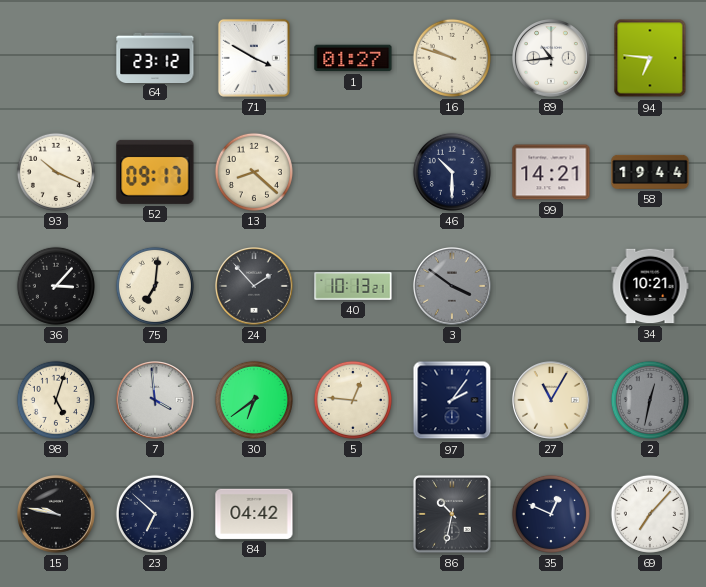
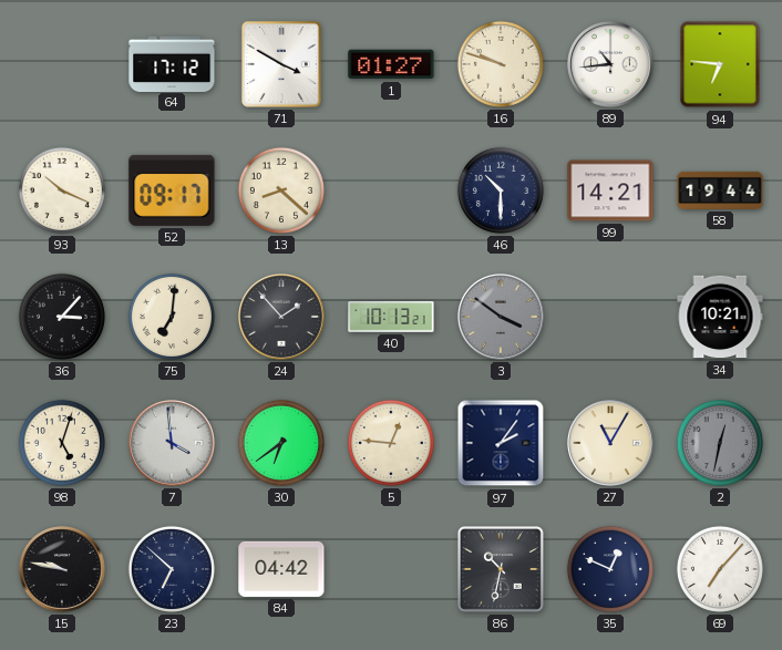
64: 23:12 -> 17:12 (172, 63)
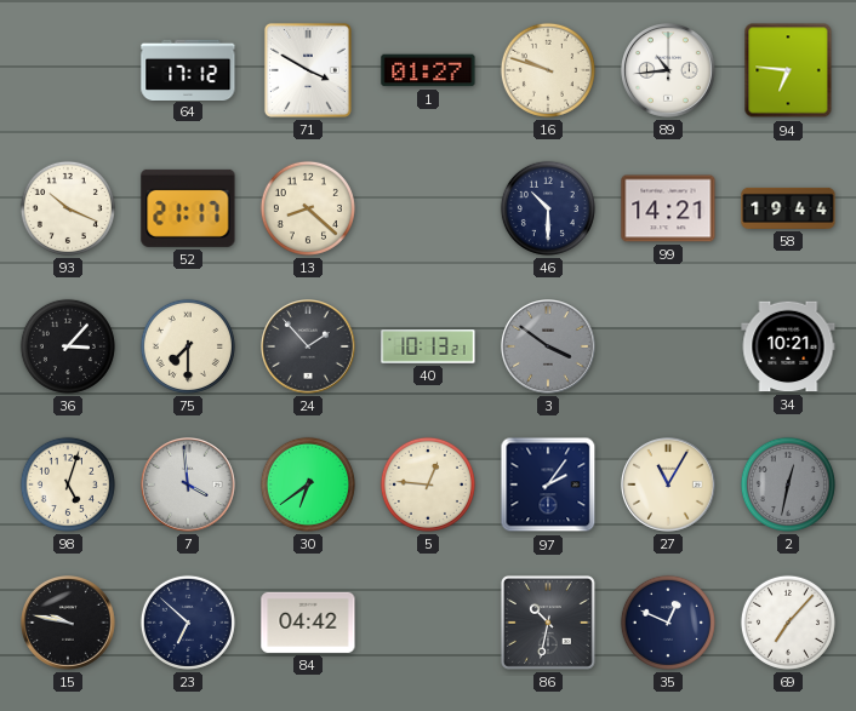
52: 09:17 -> 21:17 (188, 208)
75: 7:01 -> 7:30 (188, 346)
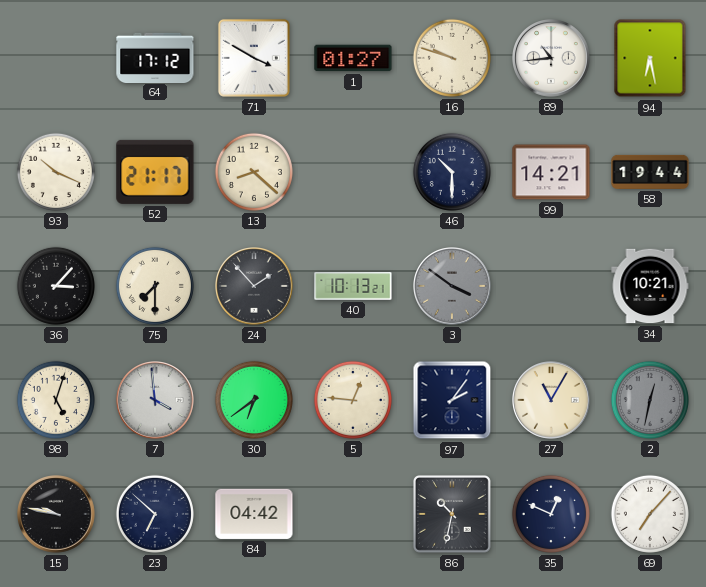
94: 6:46 -> 6:28 (650, 58)
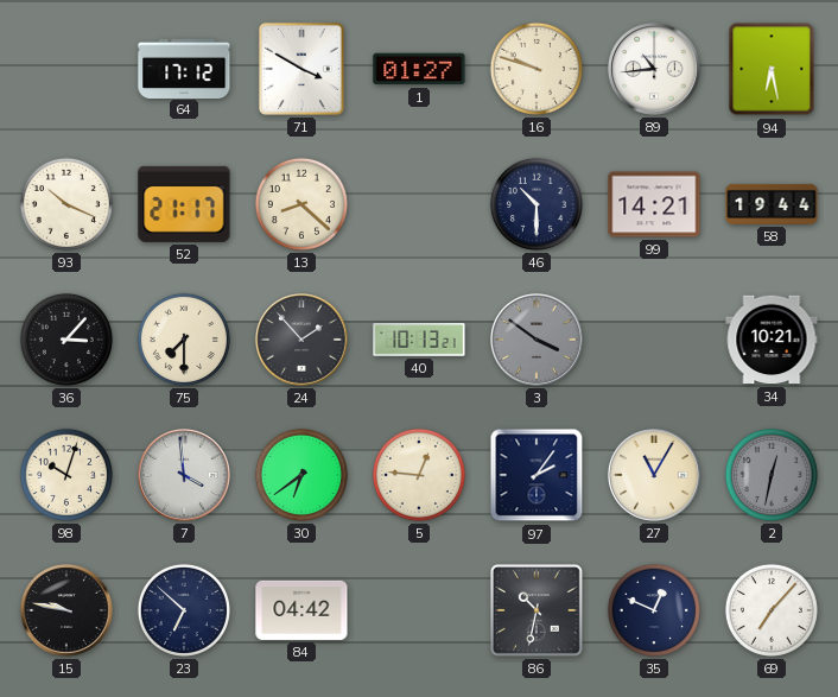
98: 5:03 -> 10:03 (66, 475)
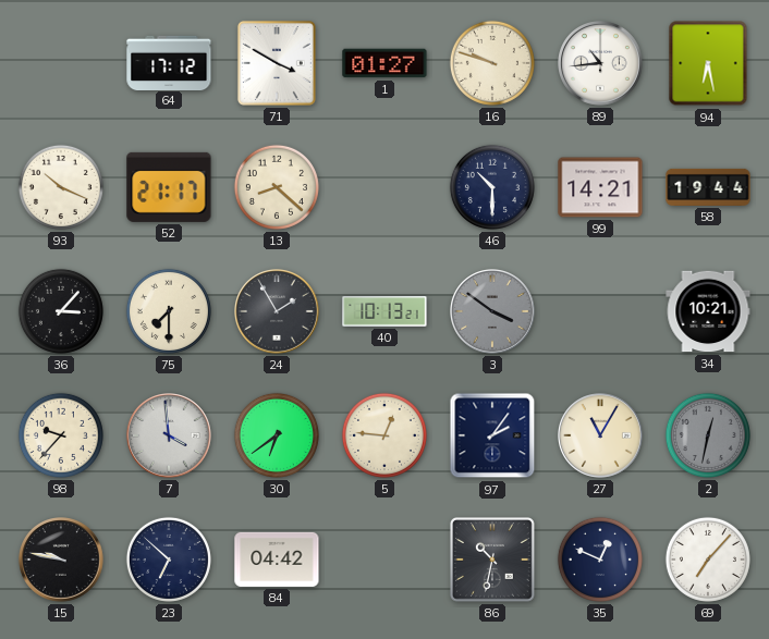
24: 1:53 -> 1:55 (278, 312)
98: 10:03 -> 9:37 (61, 435)
